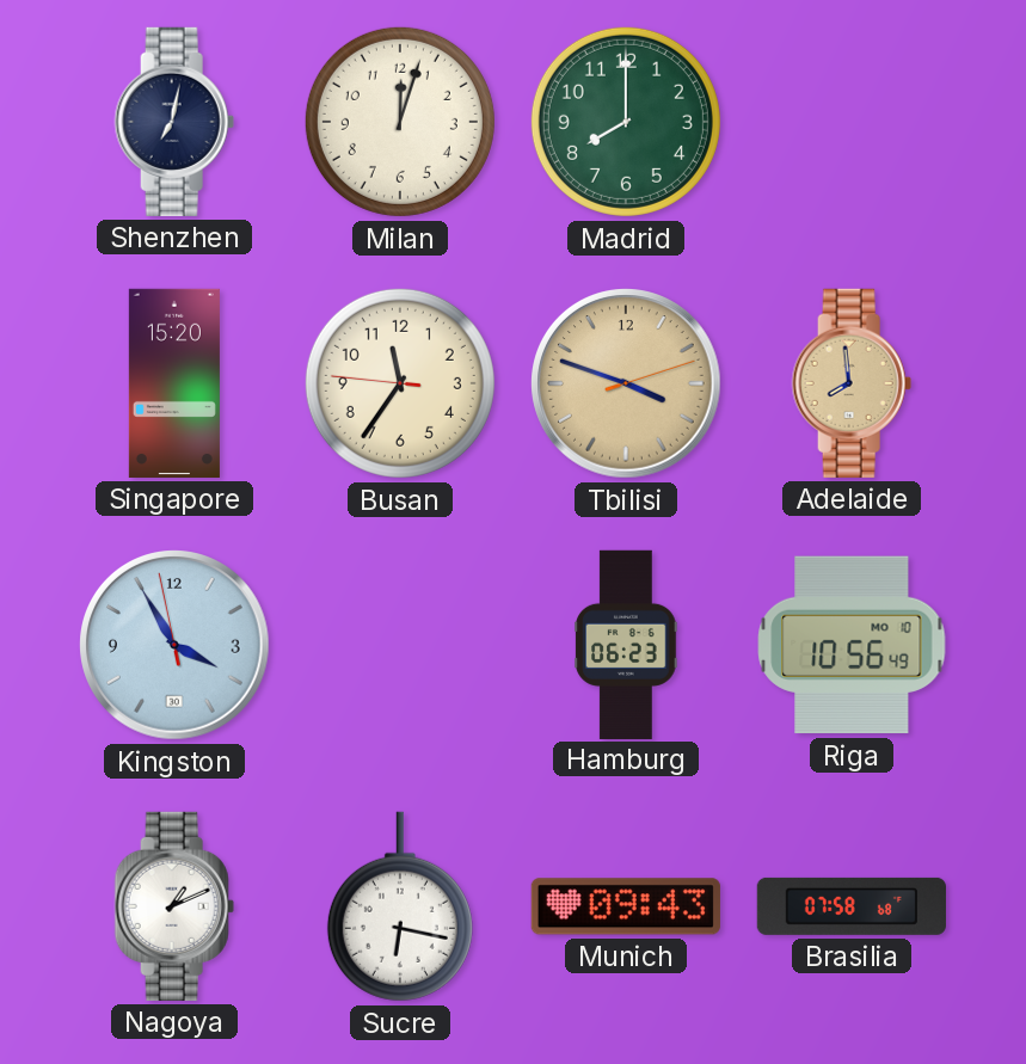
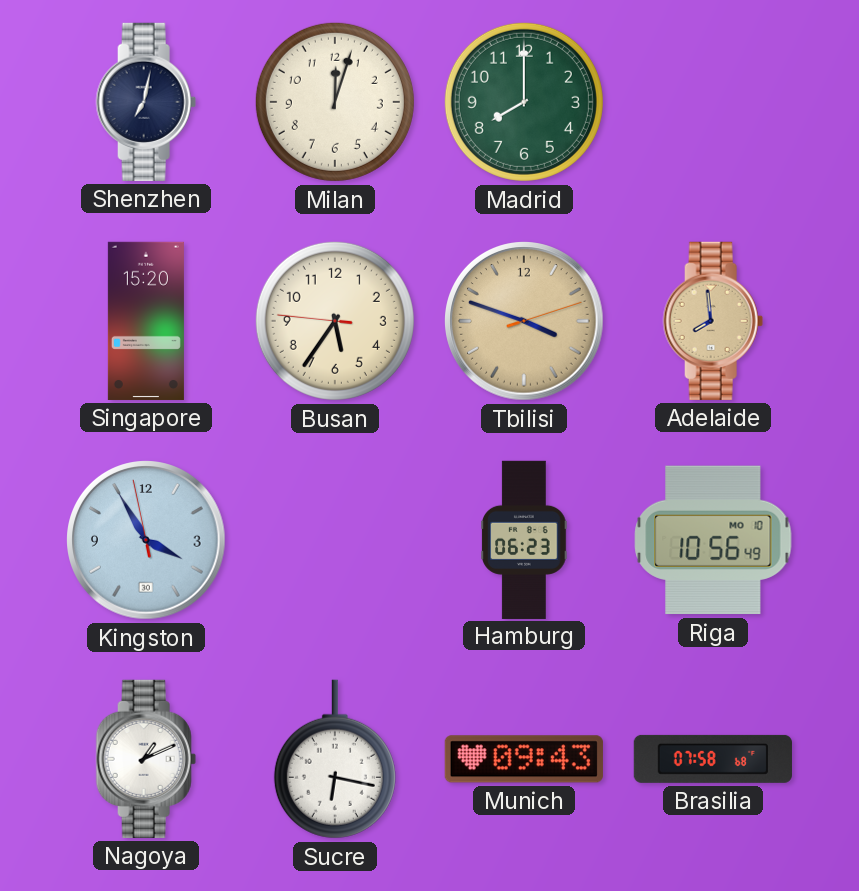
Busan: 11:35 -> 5:35 (335, 321)
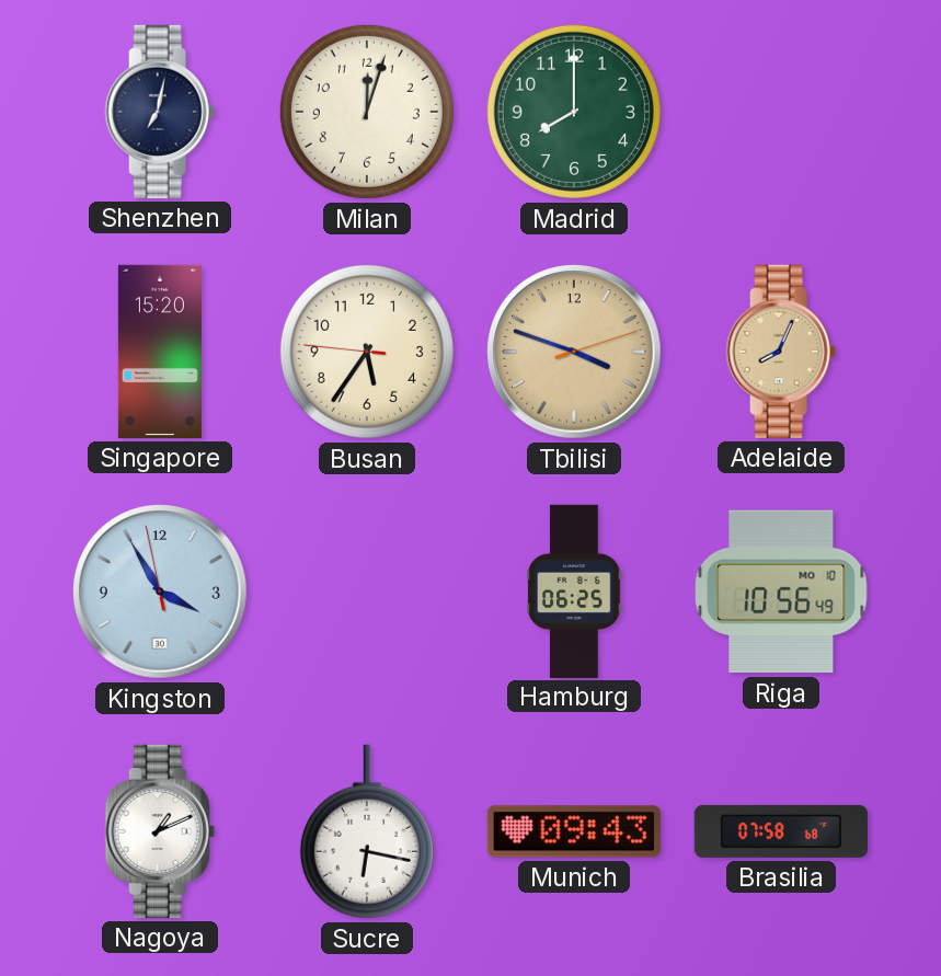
Adelaide: 7:59 -> 8:04 (781, 352)
Hamburg: 06:23 -> 06:25 (574, 590)
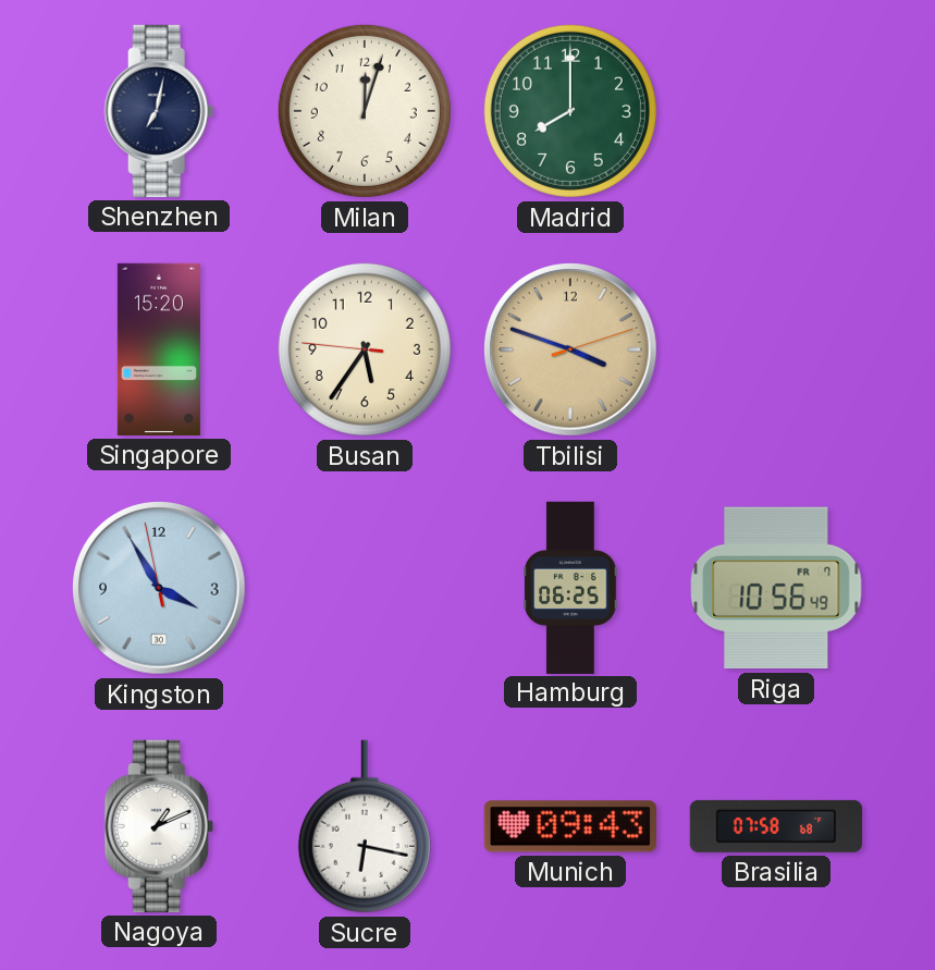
Adelaide: 8:04 -> none (781, 352)
Riga date: MO 10 -> FR 7 (776, 588)
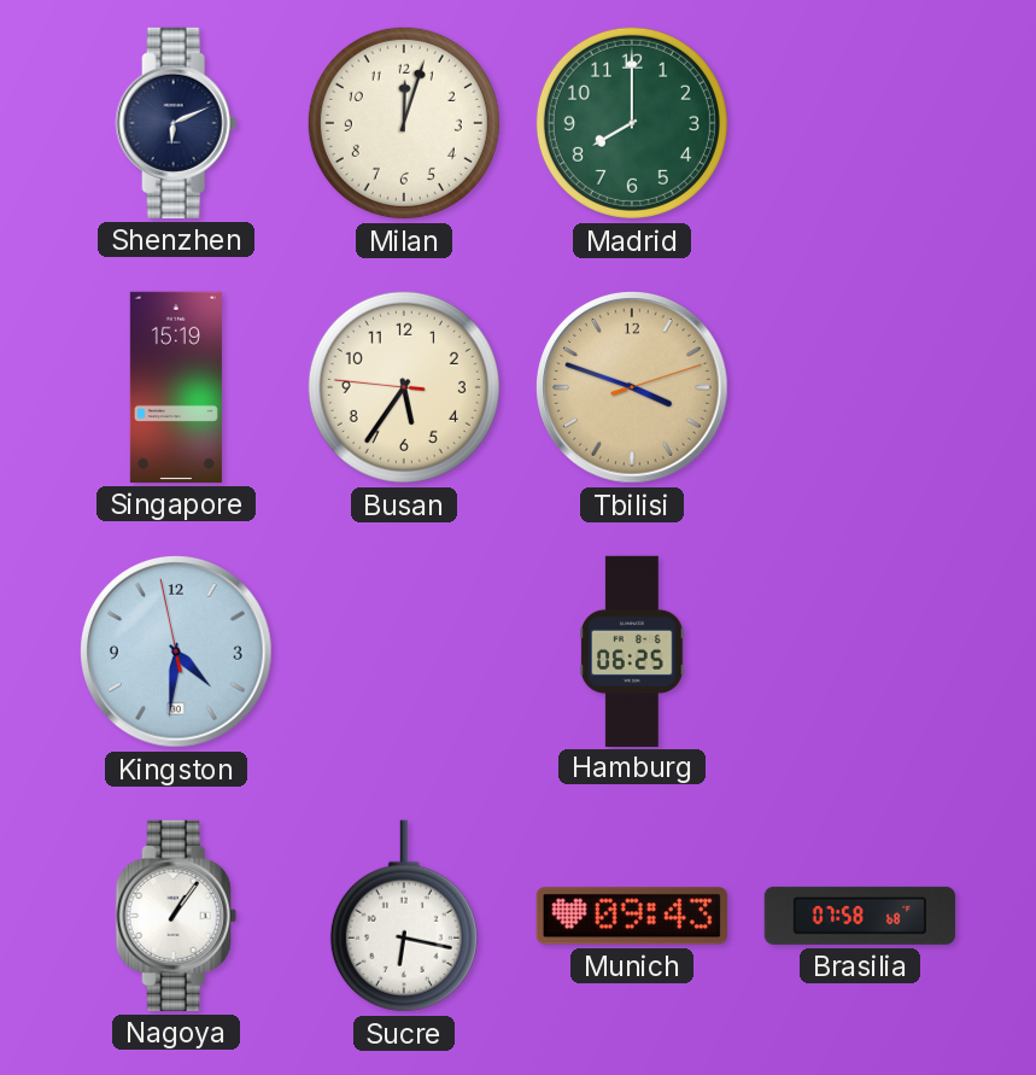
Shenzhen: 7:02 -> 6:11 (176, 123)
Singapore: 15:20 -> 15:19 (176, 387)
Kingston: 3:54 -> 4:30 (177, 653)
Riga: 10:56 -> none (776, 588)
Nagoya: 1:11 -> 1:06 (176, 916)
